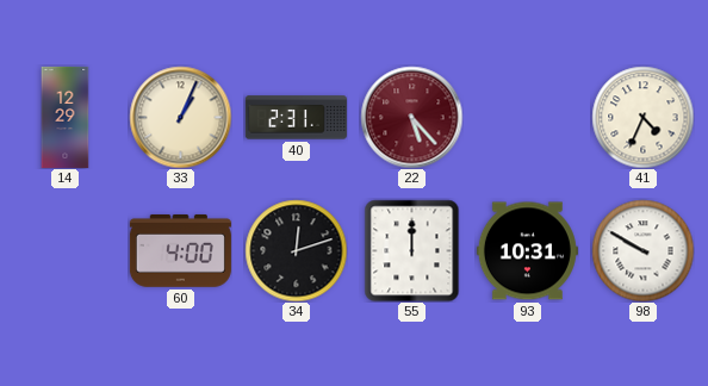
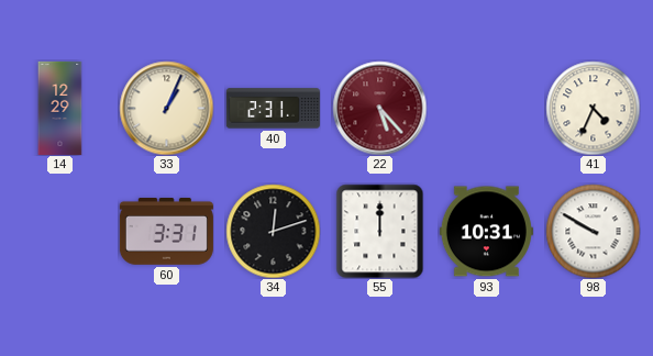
60: 4:00 -> 3:31 (166, 231)
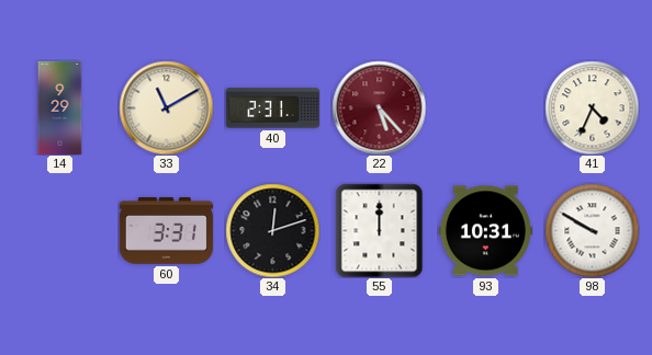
14: 12:29 -> 9:29 (60, 107)
33: 1:04 -> 11:10 (166, 107)
